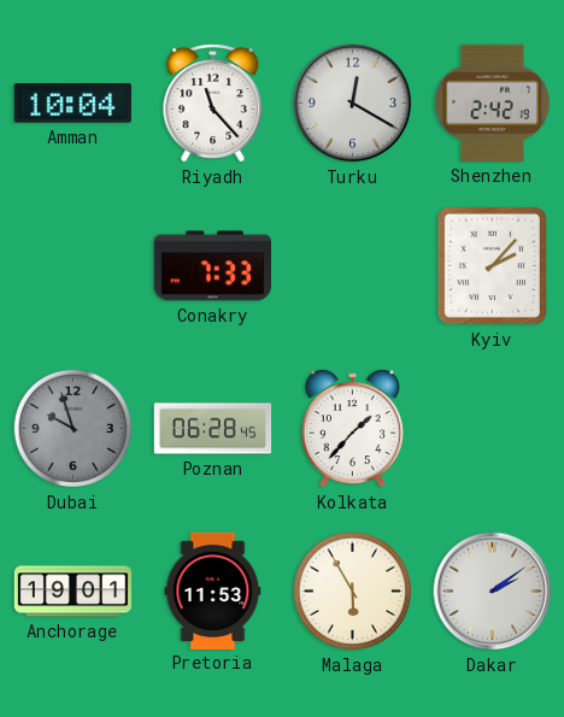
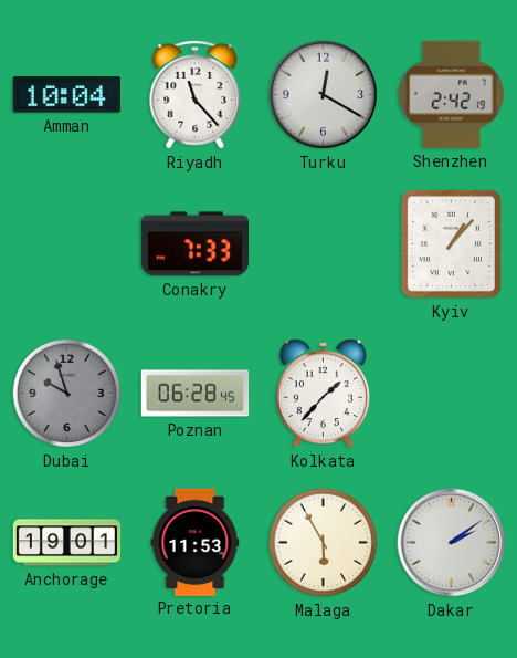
Kyiv: 2:07 -> 1:07 (451, 243)
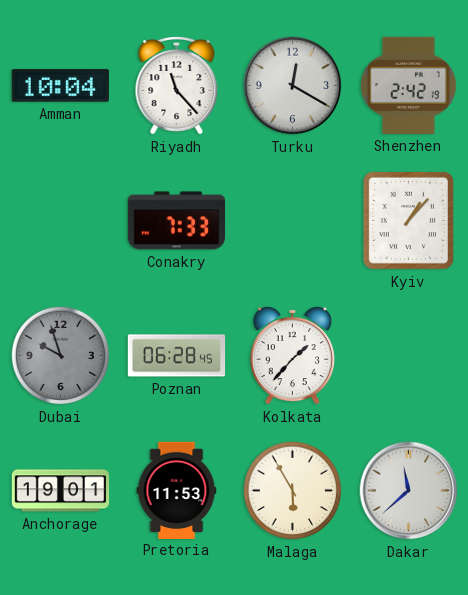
Dakar: 2:09 -> 11:38 (409, 491)
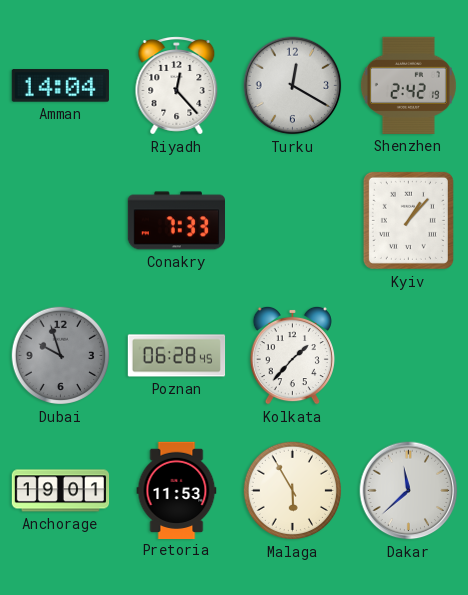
Amman: 10:04 -> 14:04 (60, 86)
Riyadh: 11:23 -> 12:23 (177, 86)
